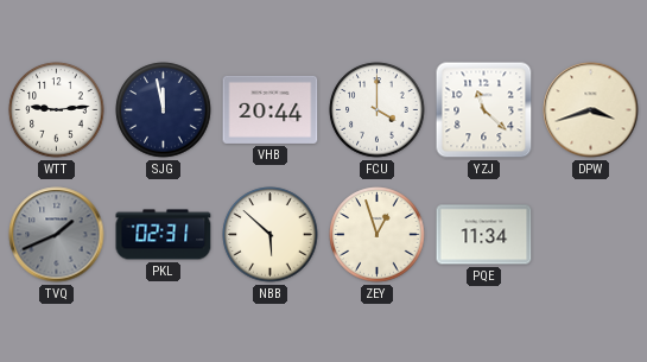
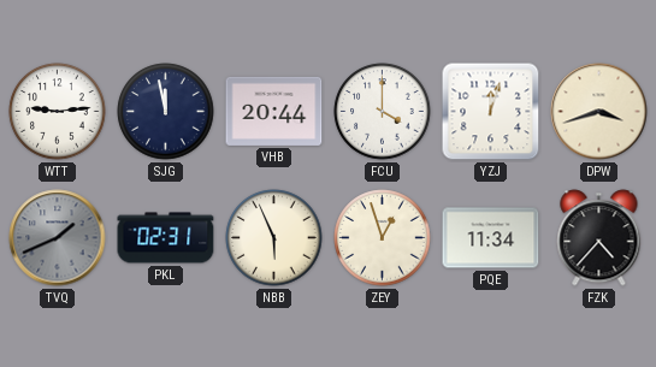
YZJ: 11:22 -> 12:03 (491, 112)
NBB: 5:52 -> 5:56 (274, 238)
FZK: none -> 4:37 (599, 238)
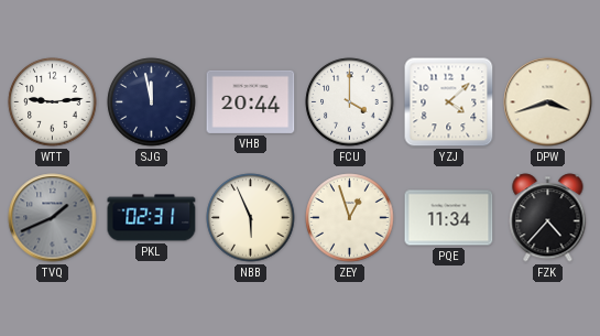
YZJ: 12:03 -> 4:08 (449, 102)
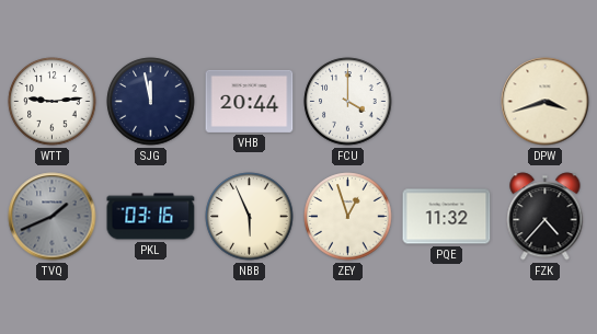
YZJ: 4:08 -> none (449, 102)
PKL: 02:31 -> 03:16 (151, 217)
PQE: 11:34 -> 11:32 (447, 217)
